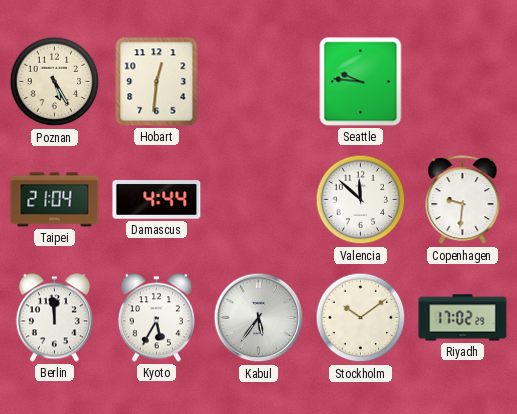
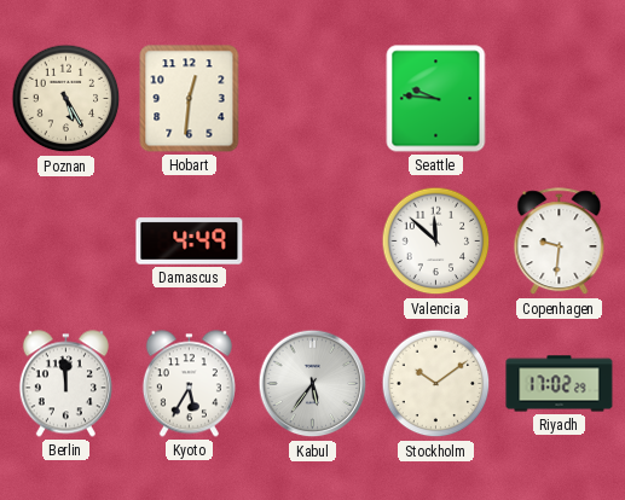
Taipei: 21:04 -> none (55, 200)
Damascus: 4:44 -> 4:49 (190, 242)
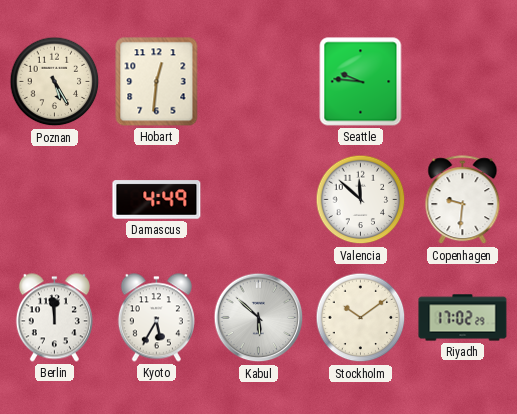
Kabul: 5:36 -> 5:52 (259, 318)
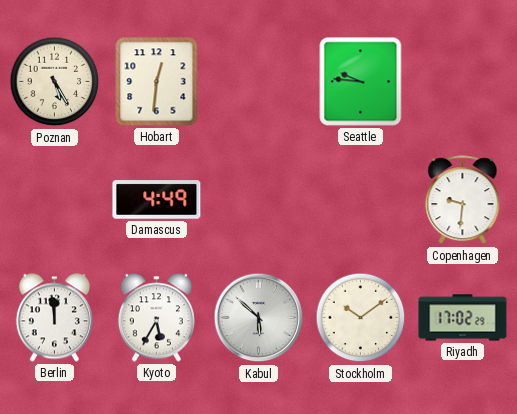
Valencia: 11:52 -> none (361, 200)
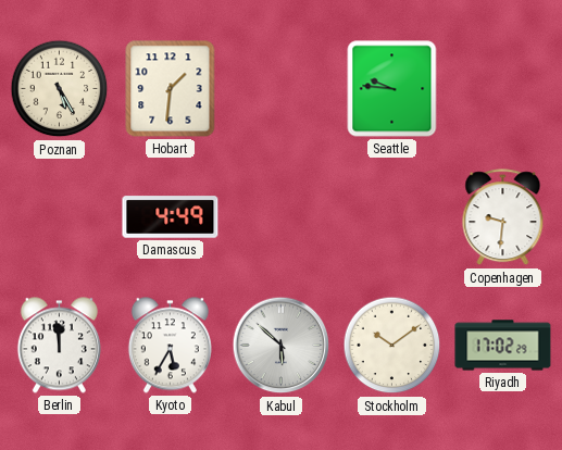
Hobart: 12:31 -> 1:31 (171, 89)
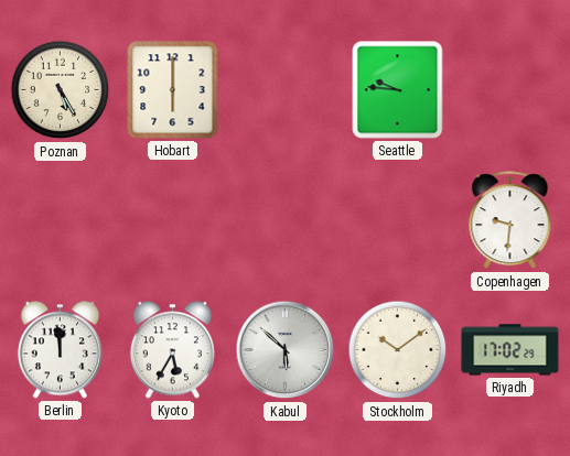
Hobart: 1:31 -> 6:00 (173, 90)
Damascus: 4:49 -> none (171, 217)
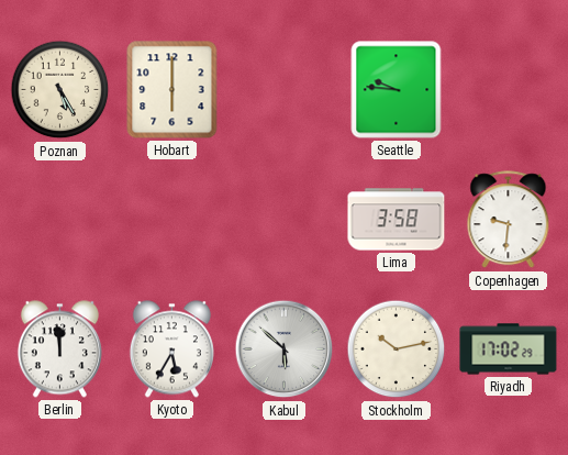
Lima: none -> 3:58 (397, 220)
Stockholm: 10:09 -> 10:13 (397, 349)
